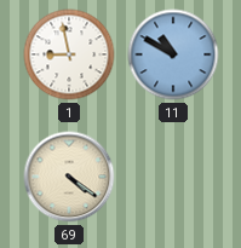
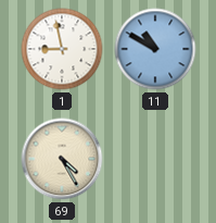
69: 4:21 -> 4:25 (62, 159)
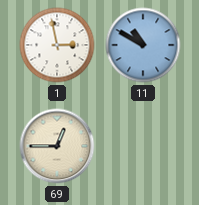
1: 8:58 -> 2:58 (57, 45)
69: 4:25 -> 12:45 (57, 146)
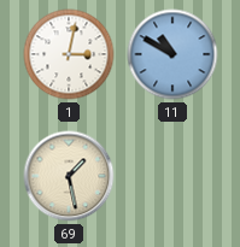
1: 2:58 -> 3:02 (69, 54)
69: 12:45 -> 1:28 (69, 176)
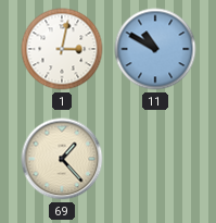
69: 1:28 -> 1:23 (62, 159)
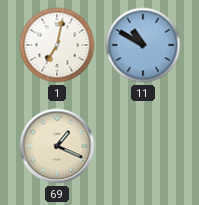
1: 3:02 -> 7:02 (57, 45)
69: 1:23 -> 1:19 (57, 146)
